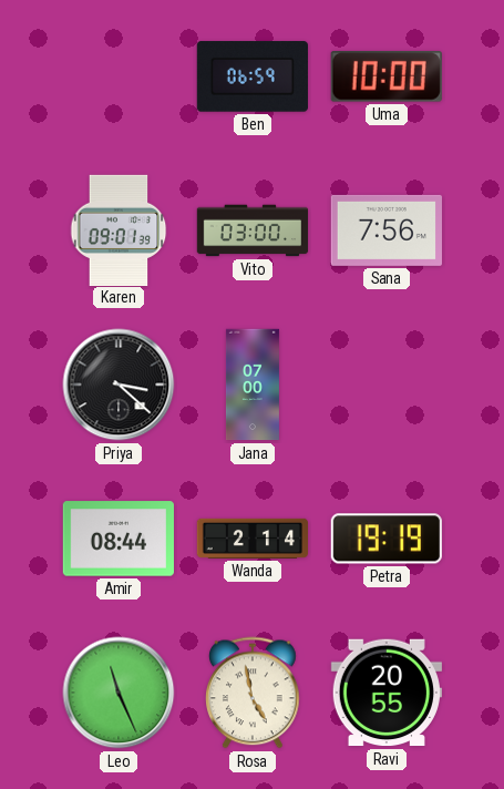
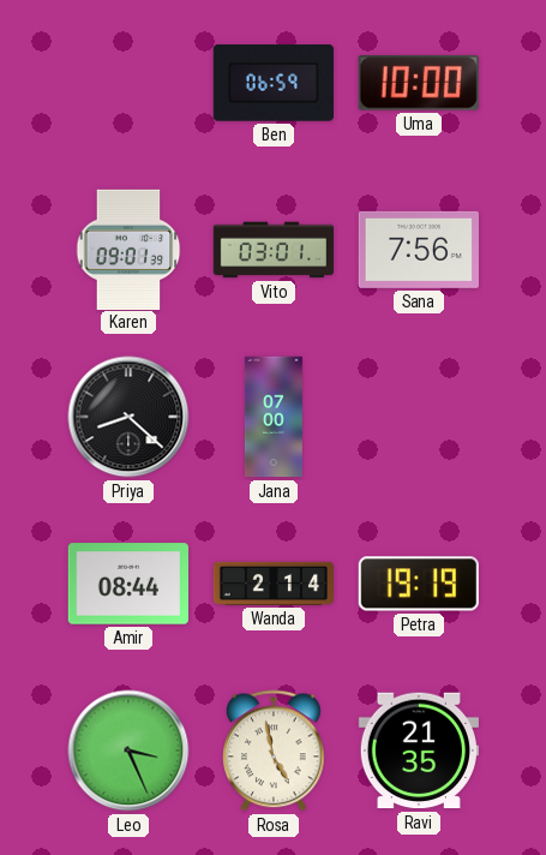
Vito: 03:00 -> 03:01 (274, 250)
Priya: 3:22 -> 8:22 (128, 417)
Leo: 11:26 -> 3:26 (128, 751)
Ravi: 20:55 -> 21:35 (419, 751)
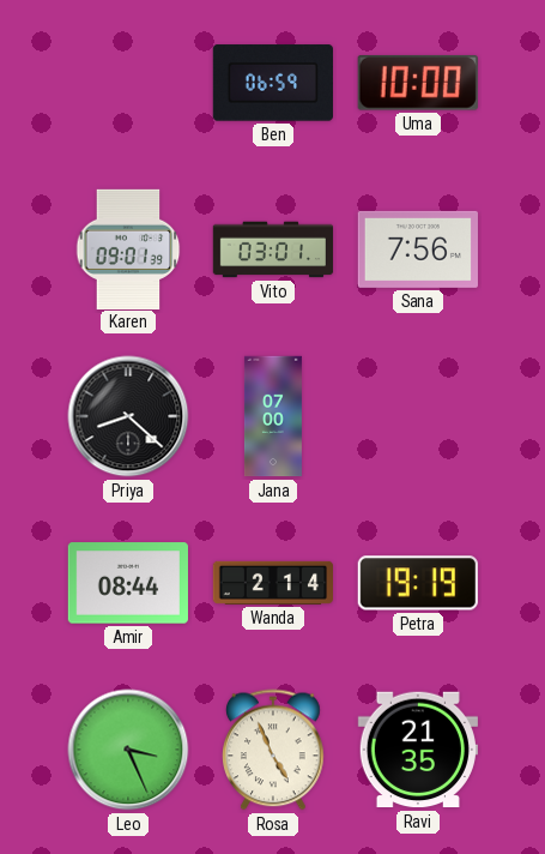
Rosa: 4:58 -> 4:56 (274, 750)
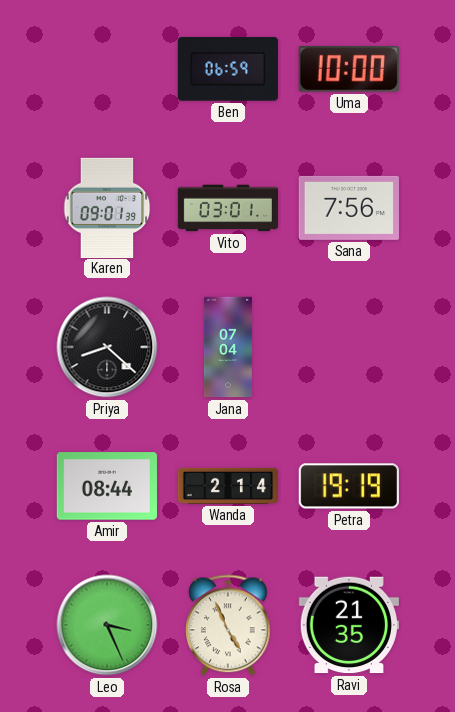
Jana: 07:00 -> 07:04 (228, 347)
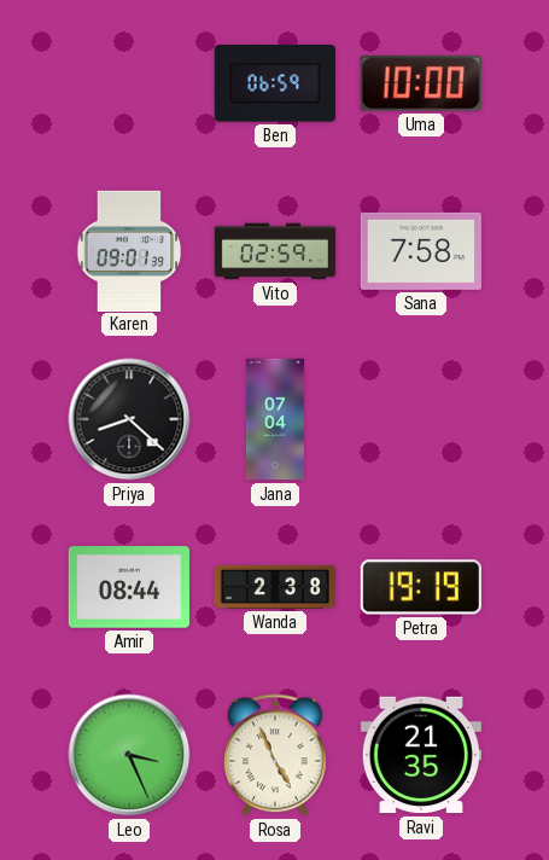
Vito: 03:01 -> 02:59 (275, 251)
Sana: 7:56 -> 7:58 (421, 251)
Wanda: 2:14 -> 2:38 (274, 587)
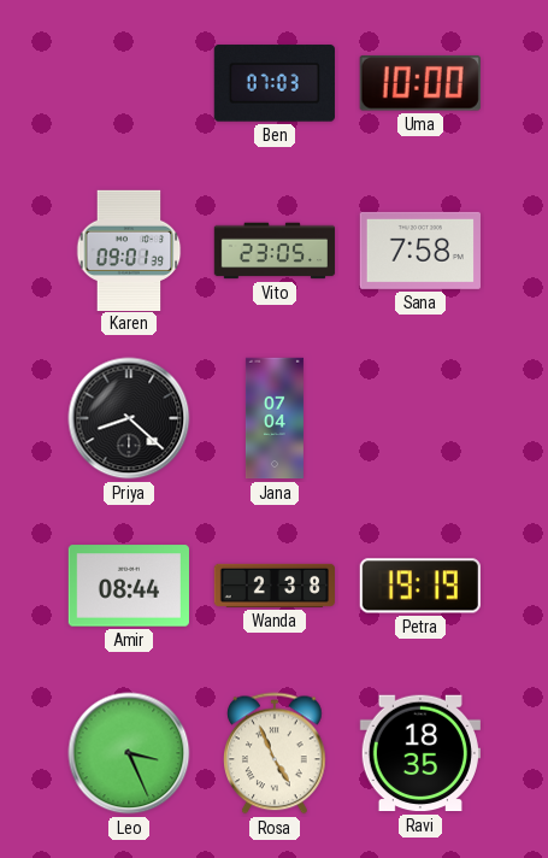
Ben: 06:59 -> 07:03 (275, 83)
Vito: 02:59 -> 23:05 (275, 251)
Ravi: 21:35 -> 18:35 (420, 753)
